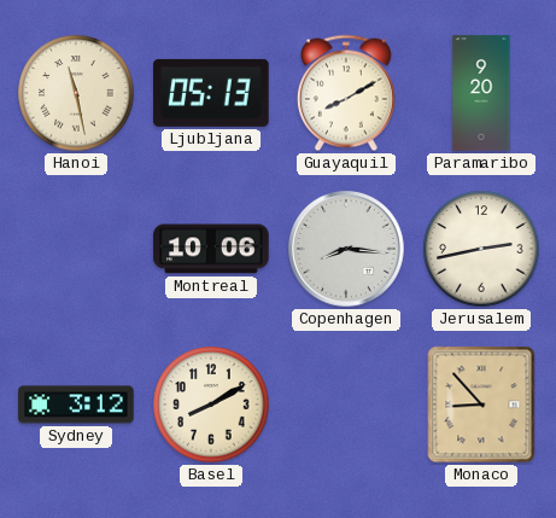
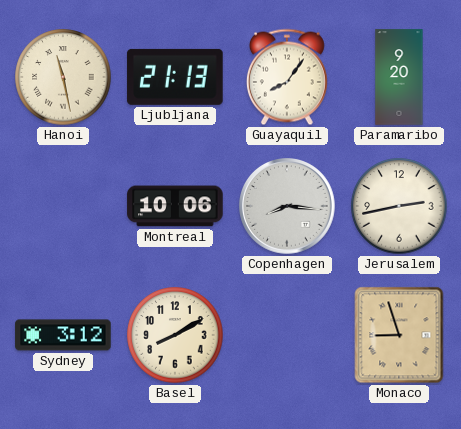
Ljubljana: 05:13 -> 21:13 (175, 77)
Guayaquil: 8:10 -> 8:06 (287, 77)
Monaco: 8:53 -> 8:57 (399, 335)
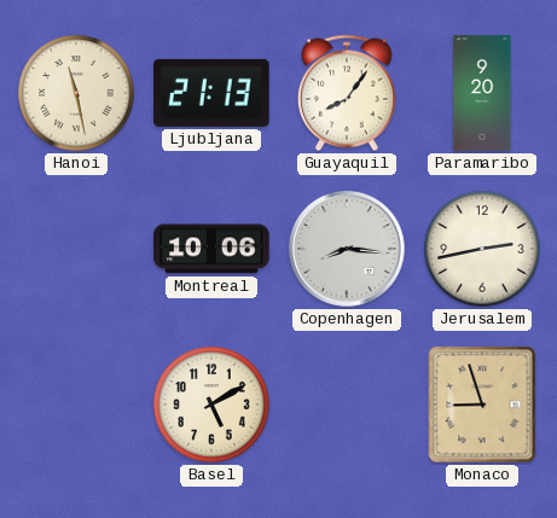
Sydney: 3:12 -> none (63, 335)
Basel: 8:10 -> 5:10 (211, 404)
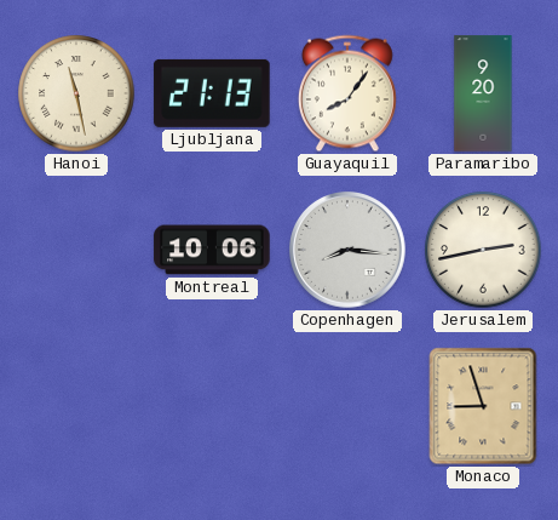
Basel: 5:10 -> none (211, 404)
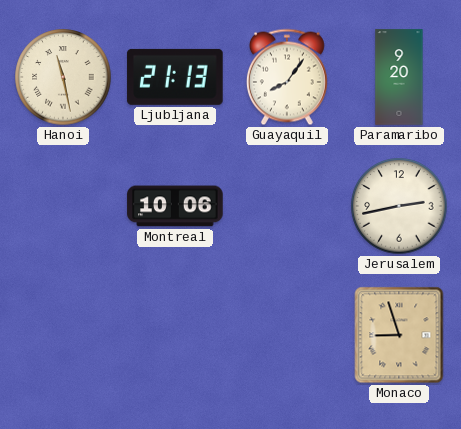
Copenhagen: 8:16 -> none (349, 251)
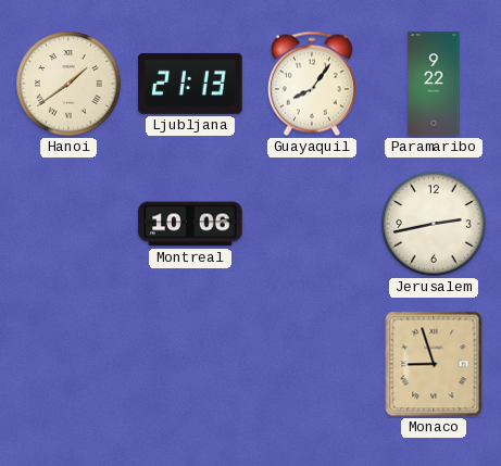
Hanoi: 11:28 -> 1:39 (68, 84)
Paramaribo: 9:20 -> 9:22 (434, 84)
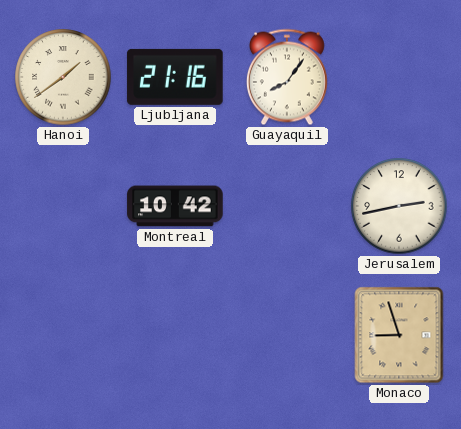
Ljubljana: 21:13 -> 21:16 (175, 77)
Paramaribo: 9:22 -> none (434, 84)
Montreal: 10:06 -> 10:42 (175, 206)
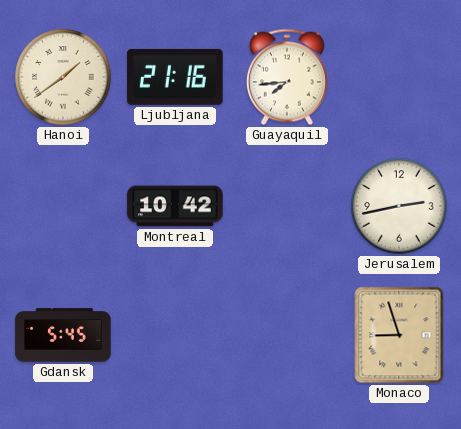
Guayaquil: 8:06 -> 7:44 (287, 77)
Gdansk: none -> 5:45 (63, 335)
